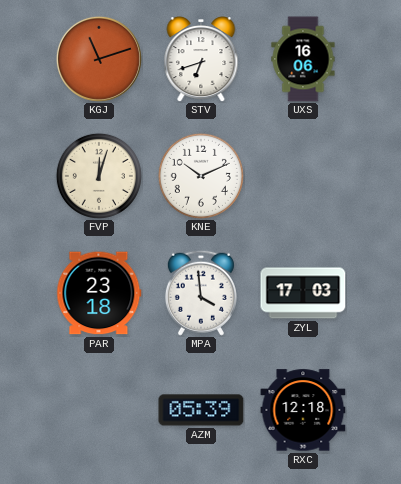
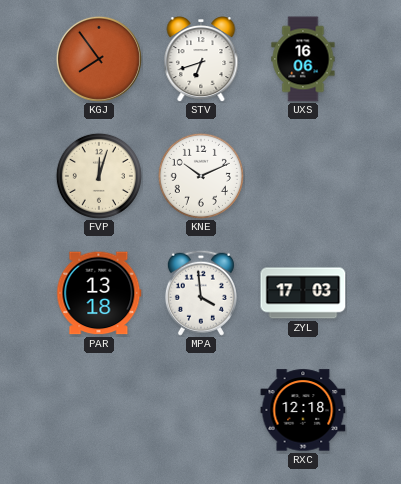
KGJ: 11:12 -> 7:54 (99, 59)
PAR: 23:18 -> 13:18 (99, 293)
AZM: 05:39 -> none (201, 410)
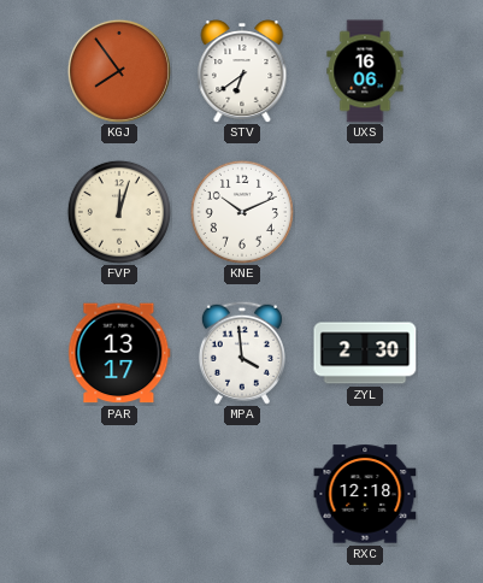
STV: 6:42 -> 6:39 (242, 71)
PAR: 13:18 -> 13:17 (119, 353)
ZYL: 17:03 -> 2:30 (365, 353)
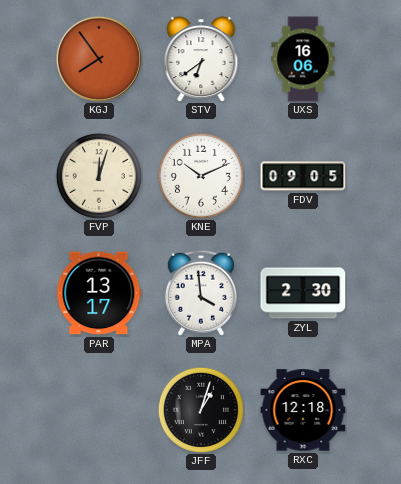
FDV: none -> 09:05 (303, 176)
JFF: none -> 1:03 (201, 410)
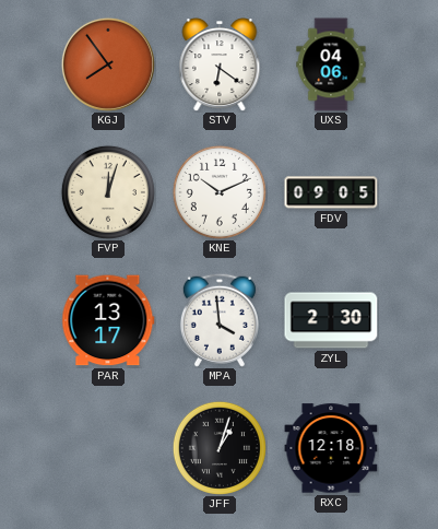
STV: 6:39 -> 6:21 (220, 64)
UXS: 16:06 -> 04:06 (331, 64)
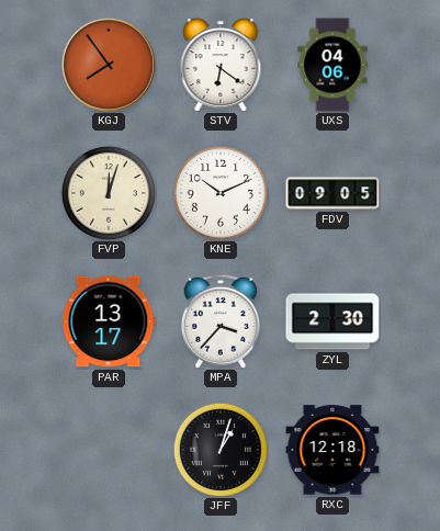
MPA: 3:59 -> 3:37 (221, 321)
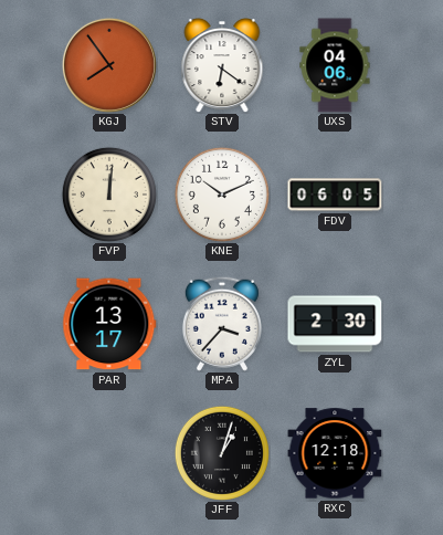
FVP: 12:03 -> 12:01 (109, 195)
FDV: 09:05 -> 06:05 (335, 195)
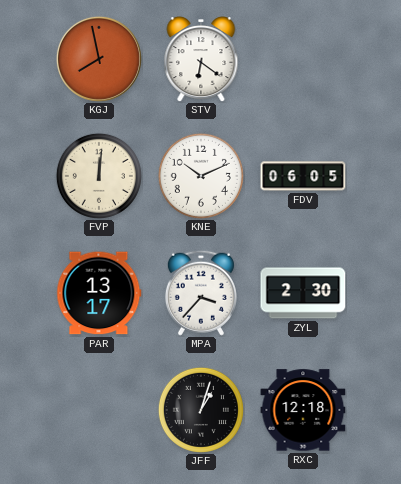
KGJ: 7:54 -> 7:58 (99, 59)
UXS: 04:06 -> none (335, 65)
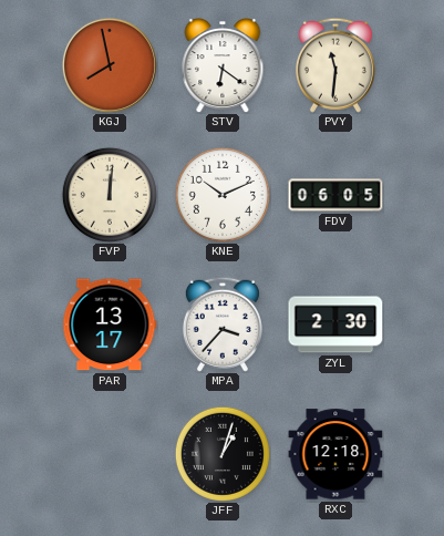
PVY: none -> 11:31 (335, 65)
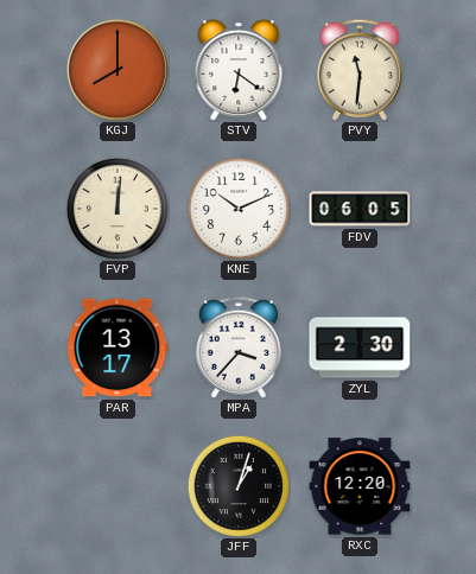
KGJ: 7:58 -> 8:00 (118, 70)
RXC: 12:18 -> 12:20 (360, 486)
